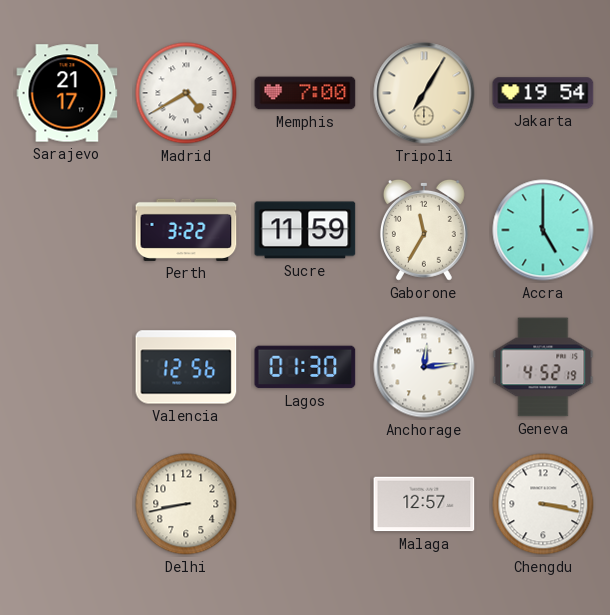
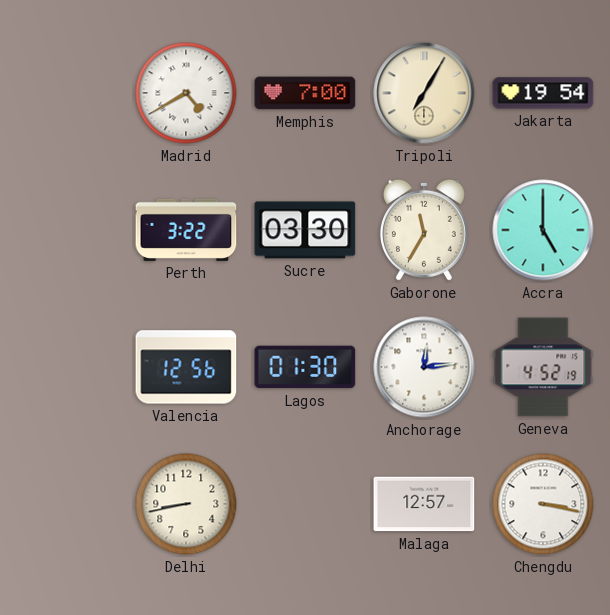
Sarajevo: 21:17 -> none (67, 93)
Sucre: 11:59 -> 03:30 (305, 230)
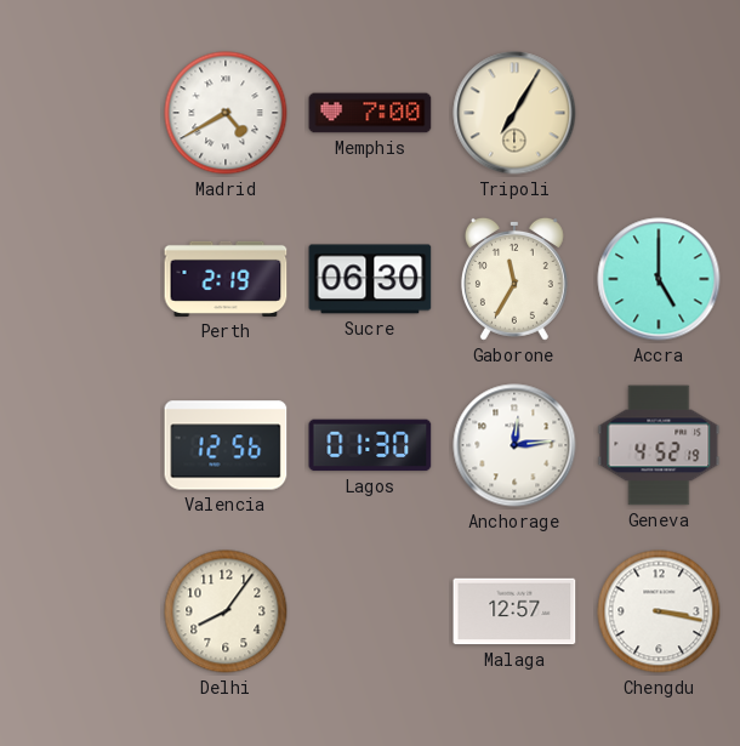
Jakarta: 19:54 -> none (543, 93)
Perth: 3:22 -> 2:19 (226, 279)
Sucre: 03:30 -> 06:30 (370, 279)
Delhi: 8:43 -> 8:06 (226, 611)
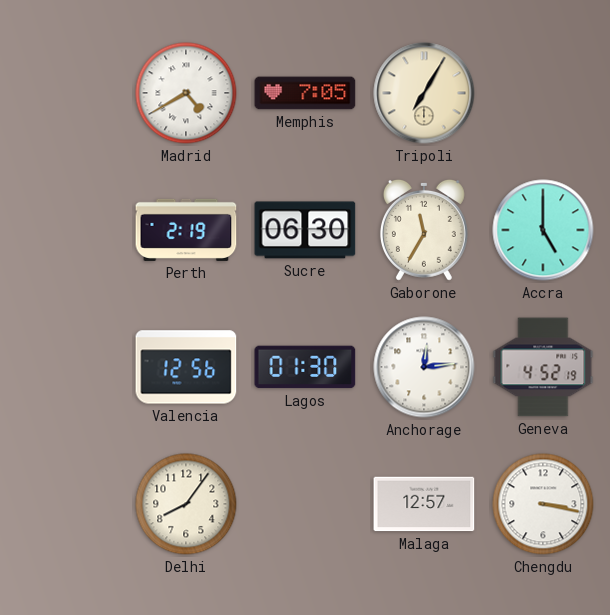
Memphis: 7:00 -> 7:05 (305, 93)
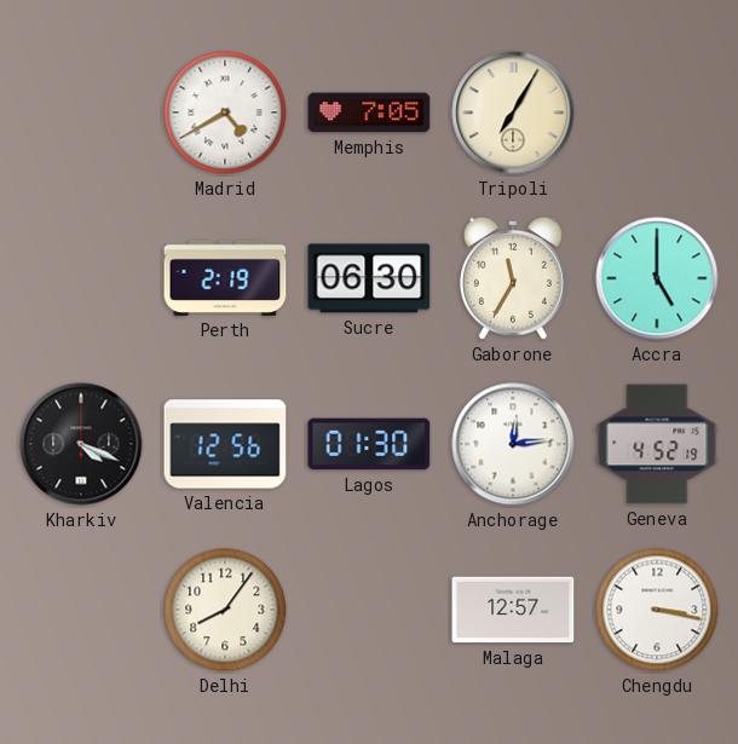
Kharkiv: none -> 4:19 (81, 444)
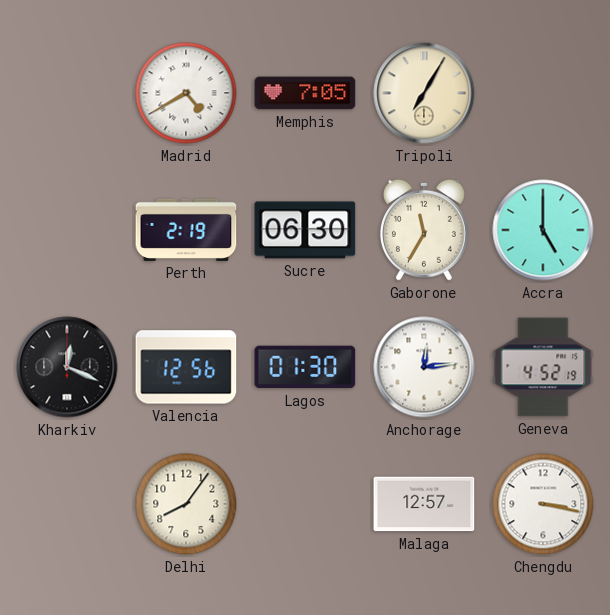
Kharkiv: 4:19 -> 12:19 (67, 367)
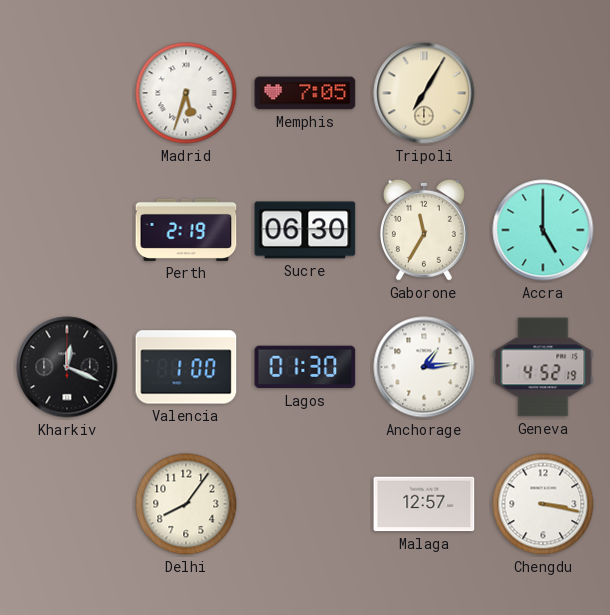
Madrid: 4:40 -> 5:33 (186, 93)
Valencia: 12:56 -> 1:00 (186, 367)
Anchorage: 12:14 -> 1:14 (424, 367)
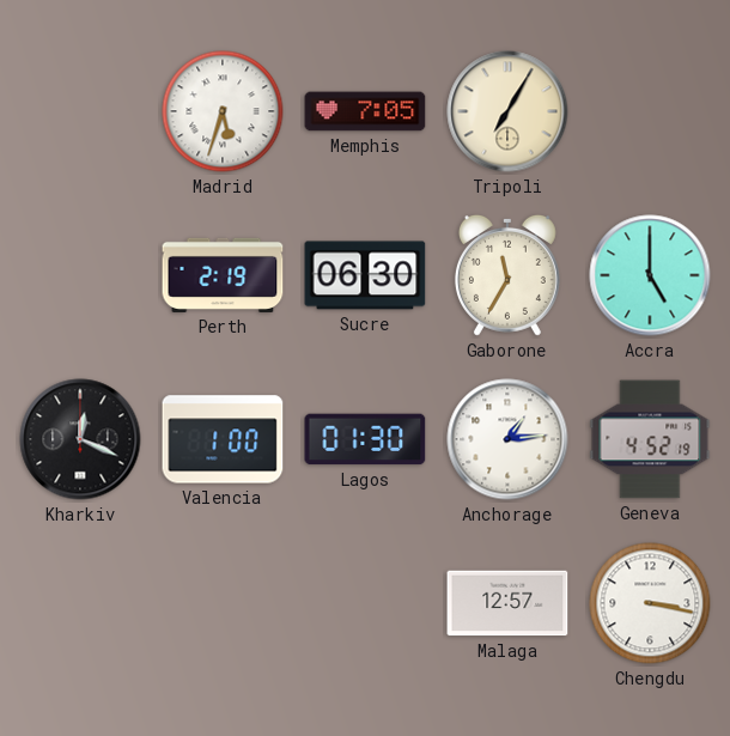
Delhi: 8:06 -> none (186, 504)
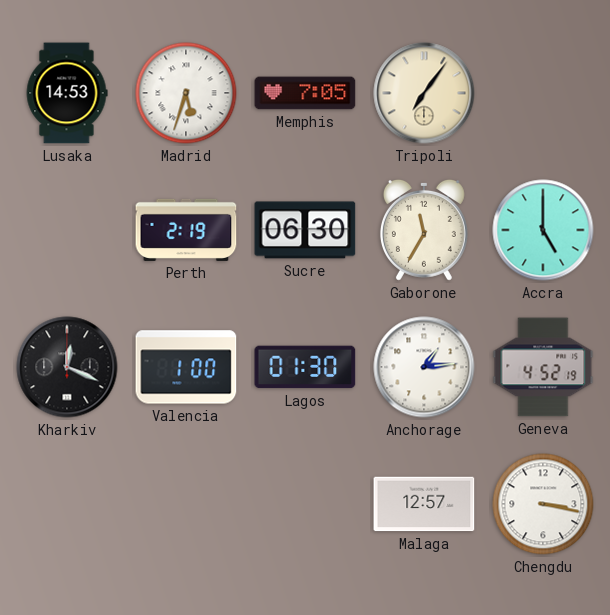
Lusaka: none -> 14:53 (67, 93)
Tripoli: 7:05 -> 7:06 (424, 93)
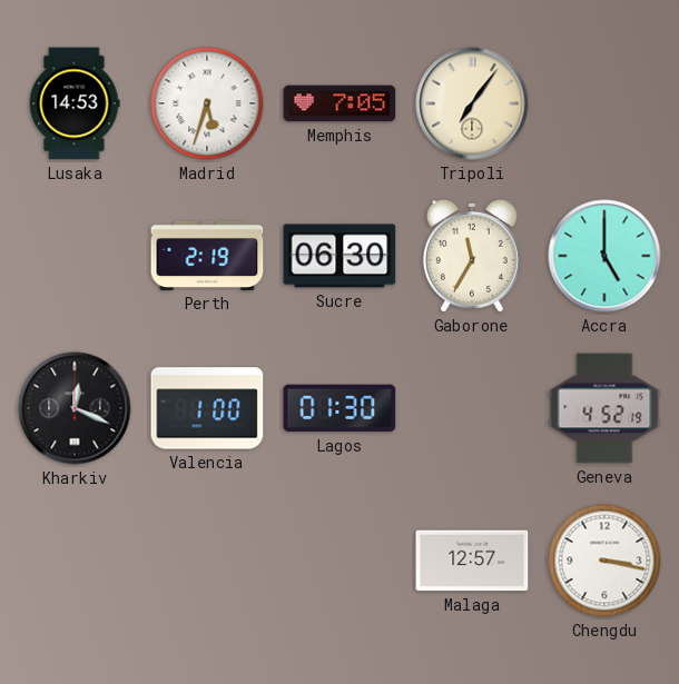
Anchorage: 1:14 -> none (424, 367)
